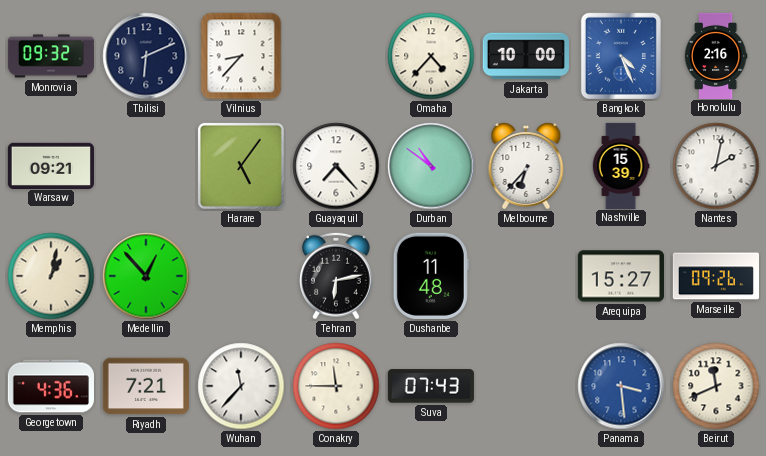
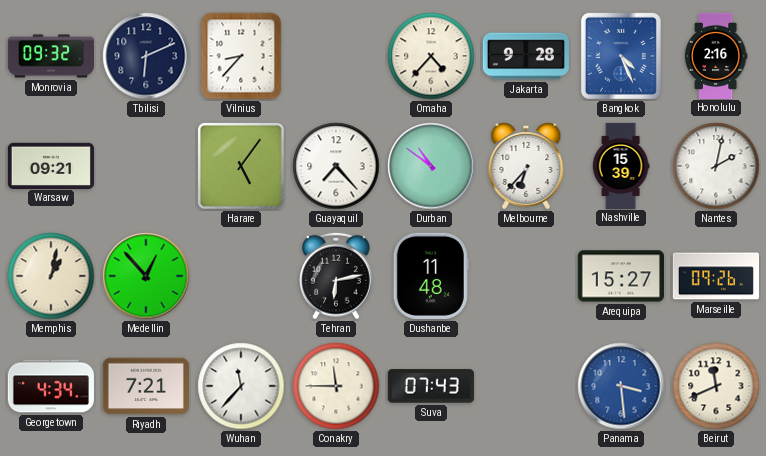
Jakarta: 10:00 -> 9:28 (526, 56)
Georgetown: 4:36 -> 4:34 (51, 386)
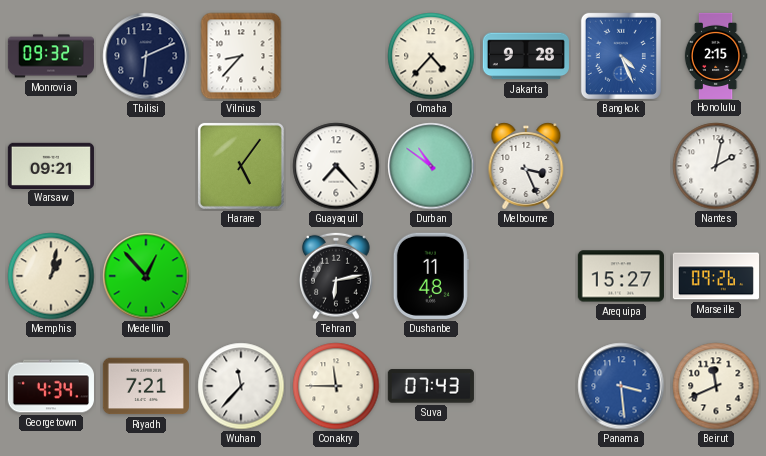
Honolulu: 2:16 -> 2:15 (716, 55)
Melbourne: 6:37 -> 3:26 (526, 166)
Nashville: 15:39 -> none (621, 165)
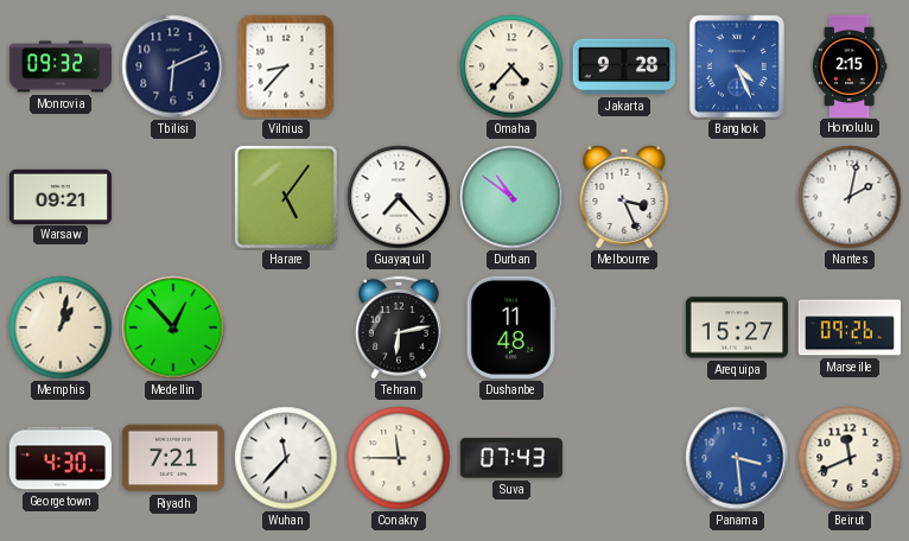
Georgetown: 4:34 -> 4:30 (61, 458)
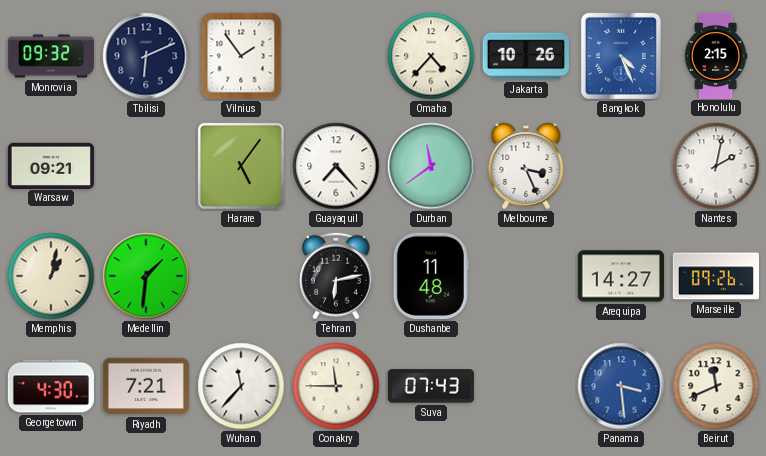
Vilnius: 8:37 -> 1:54 (241, 56)
Jakarta: 9:28 -> 10:26 (526, 56)
Durban: 10:51 -> 11:39 (431, 166)
Medellin: 12:53 -> 1:31 (146, 276)
Arequipa: 15:27 -> 14:27 (621, 276)
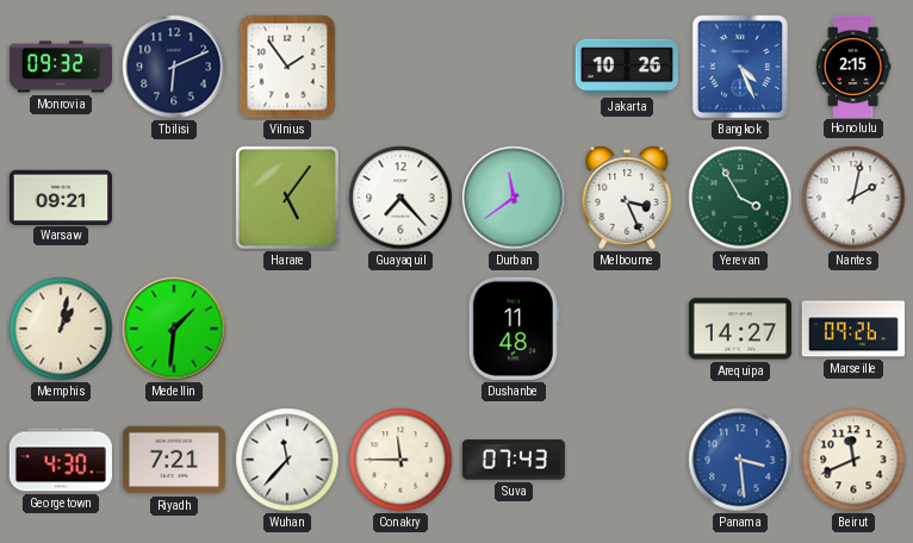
Omaha: 4:37 -> none (431, 56)
Yerevan: none -> 3:55 (740, 198)
Tehran: 6:13 -> none (337, 276)
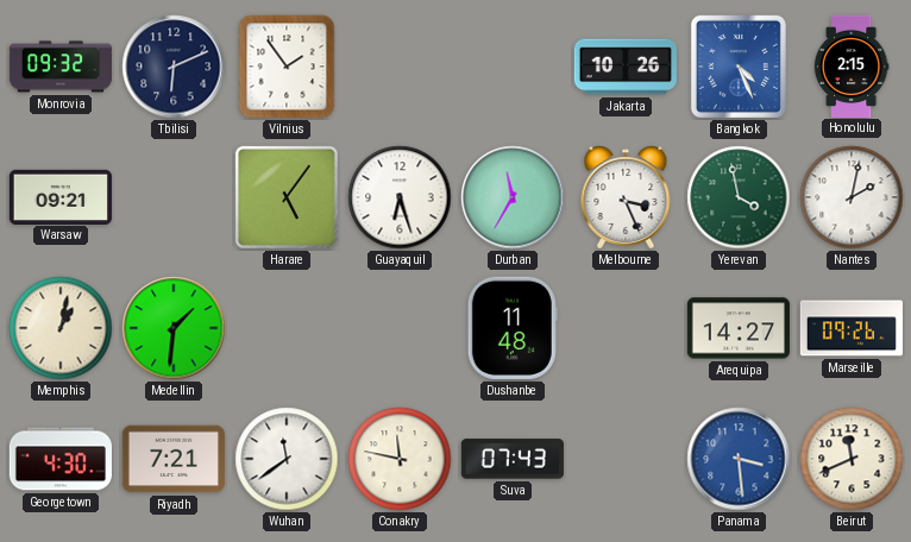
Guayaquil: 7:23 -> 6:27 (400, 197)
Durban: 11:39 -> 11:35 (513, 197)
Yerevan: 3:55 -> 3:58 (739, 197)
Wuhan: 11:37 -> 11:39 (287, 459)
Conakry: 11:45 -> 11:47 (400, 459)
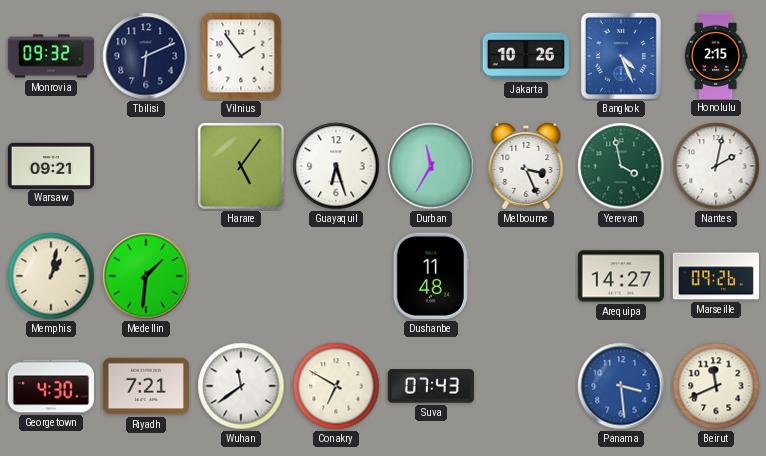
Conakry: 11:47 -> 6:50 (336, 386)
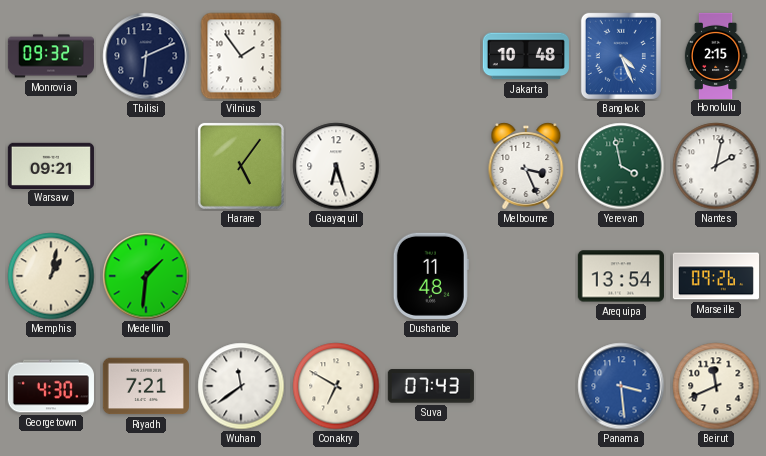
Jakarta: 10:26 -> 10:48 (526, 56)
Durban: 11:35 -> none (431, 166)
Arequipa: 14:27 -> 13:54 (621, 276)
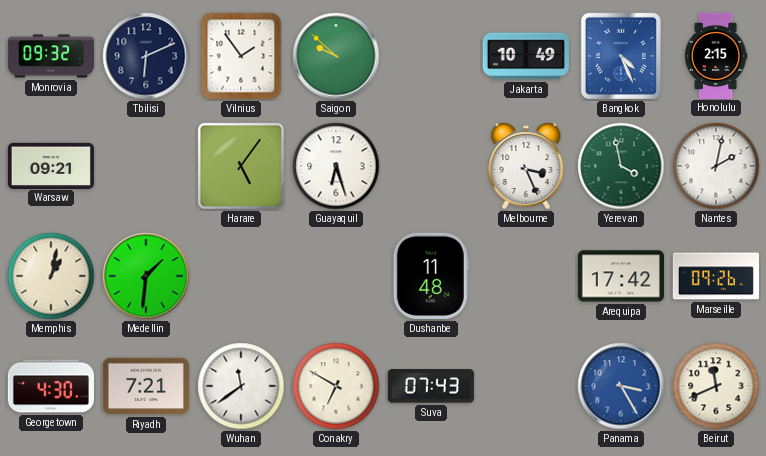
Saigon: none -> 9:52 (336, 56)
Jakarta: 10:48 -> 10:49 (526, 56)
Arequipa: 13:54 -> 17:42 (621, 276)
Panama: 3:29 -> 3:25 (621, 386)
